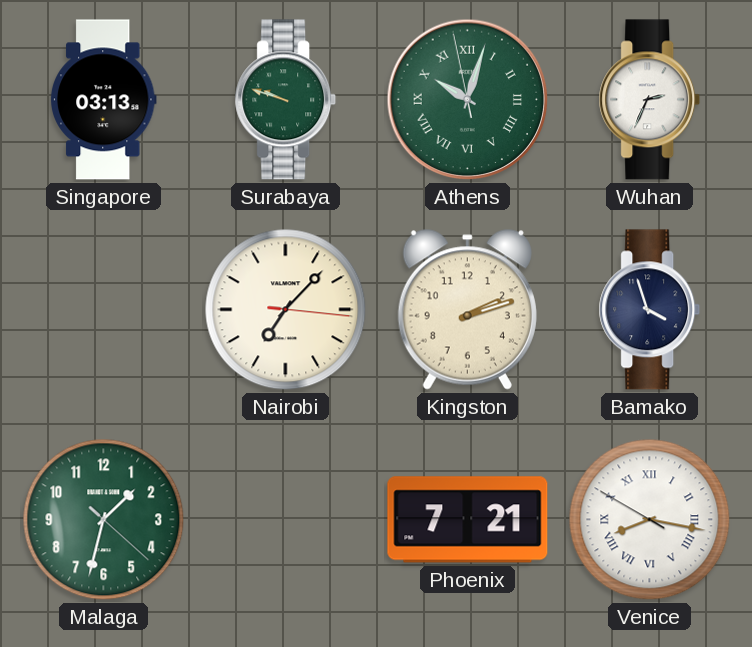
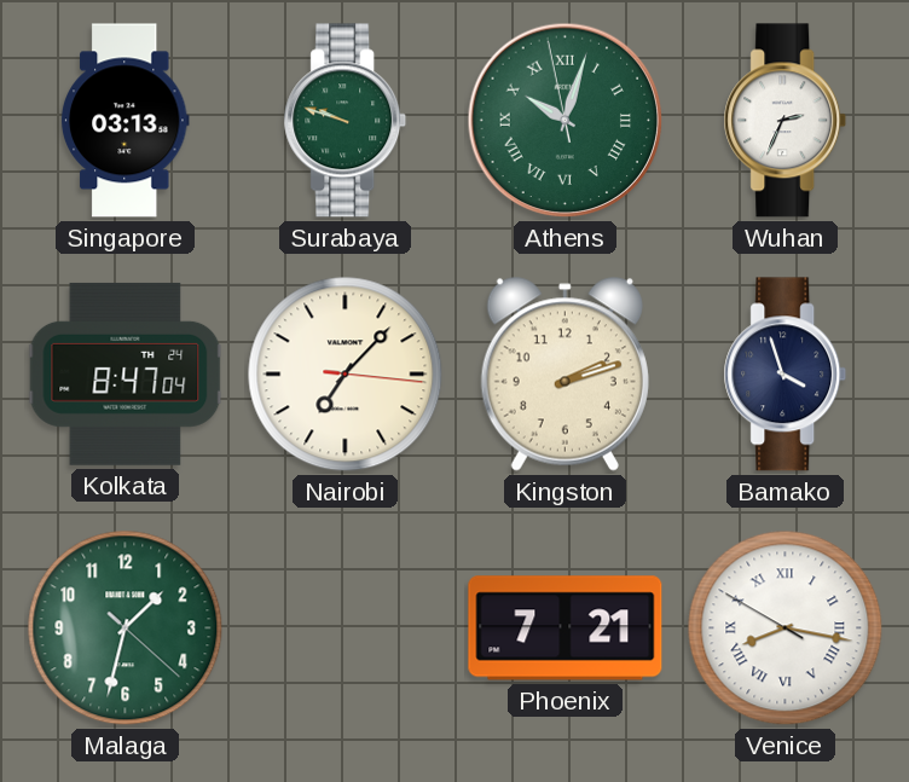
Kolkata: none -> 8:47 (126, 373)
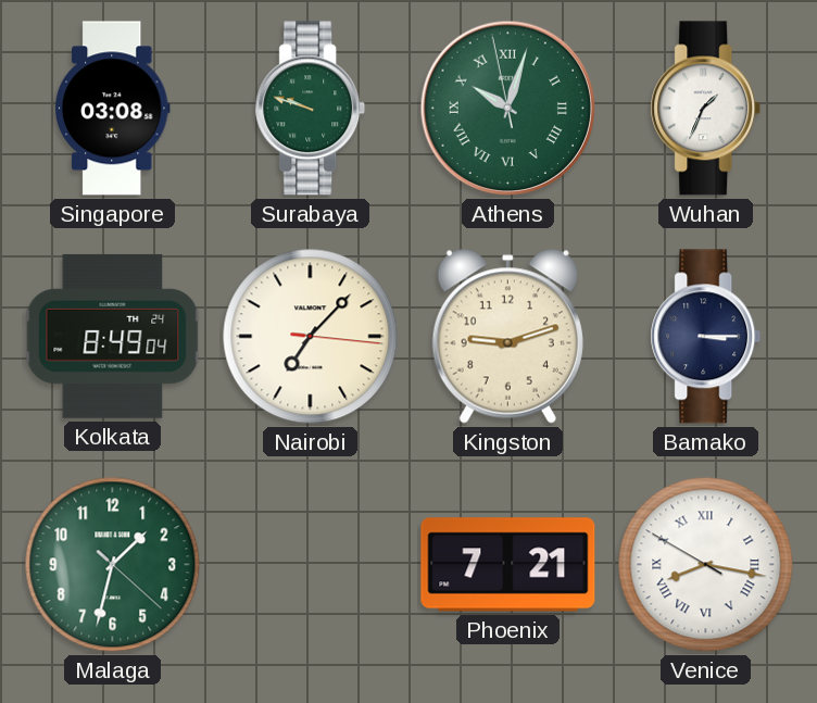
Singapore: 03:13 -> 03:08 (112, 109)
Wuhan: 2:34 -> 1:34 (706, 109)
Kolkata: 8:47 -> 8:49 (113, 336)
Kingston: 2:12 -> 9:12 (507, 337)
Bamako: 3:57 -> 3:15 (706, 337)
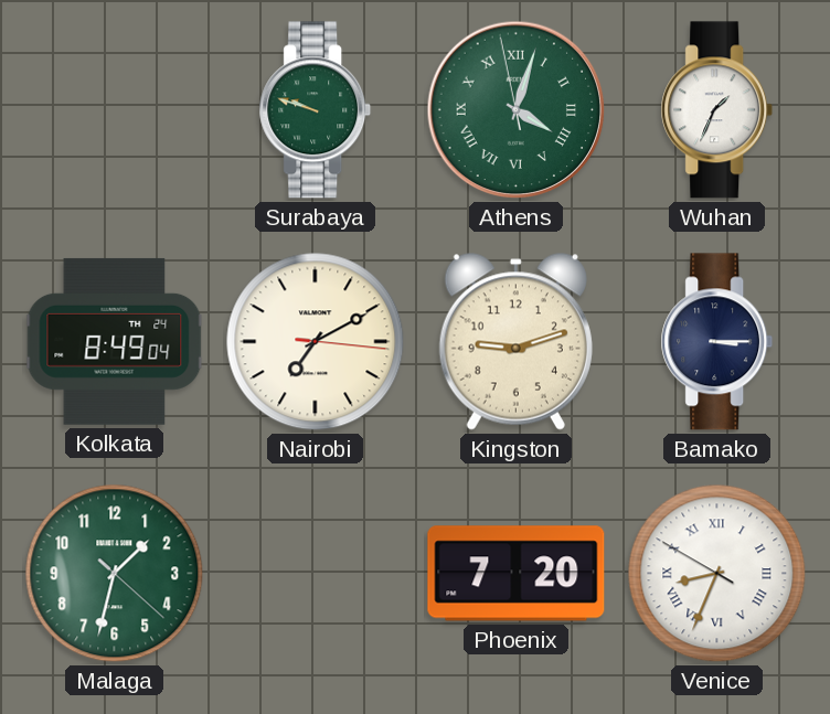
Singapore: 03:08 -> none (112, 109)
Athens: 10:02 -> 4:02 (517, 110)
Nairobi: 7:07 -> 7:10 (316, 342)
Phoenix: 7:21 -> 7:20 (517, 574)
Venice: 8:16 -> 8:33 (717, 574)
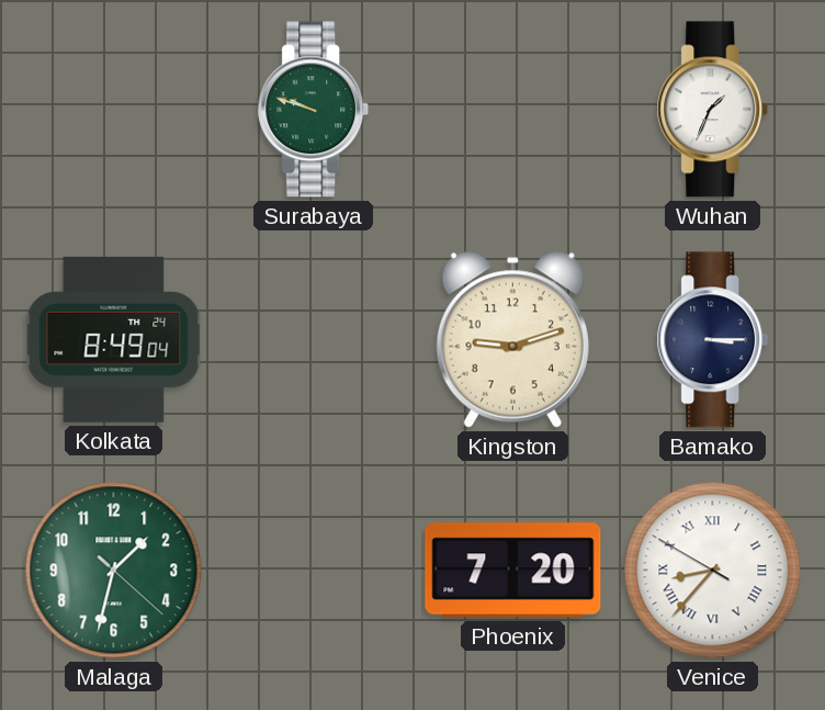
Athens: 4:02 -> none (517, 110)
Nairobi: 7:10 -> none (316, 342)
Venice: 8:33 -> 8:36 (713, 571)
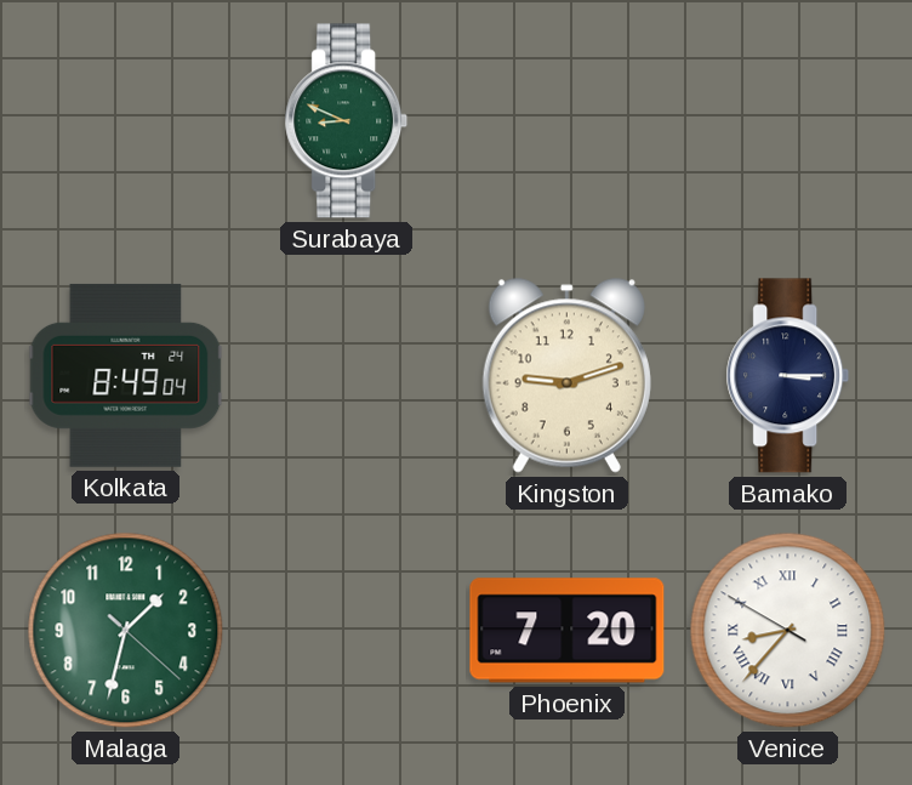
Surabaya: 9:48 -> 8:49 (347, 121)
Wuhan: 1:34 -> none (713, 110)
